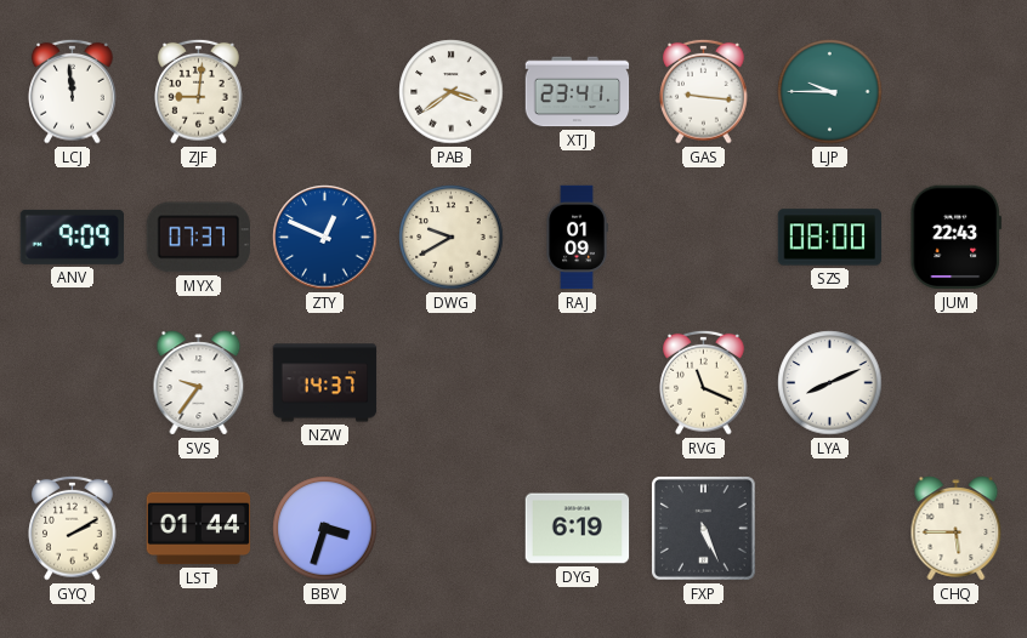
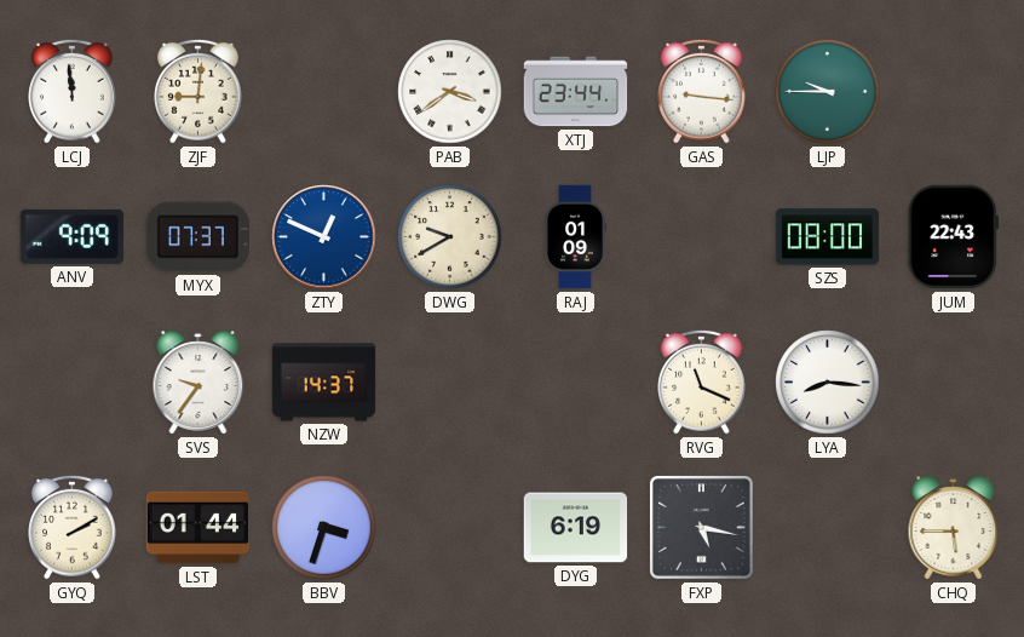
XTJ: 23:41 -> 23:44 (576, 92)
LYA: 8:11 -> 8:16 (828, 383)
FXP: 5:26 -> 5:17 (701, 527)
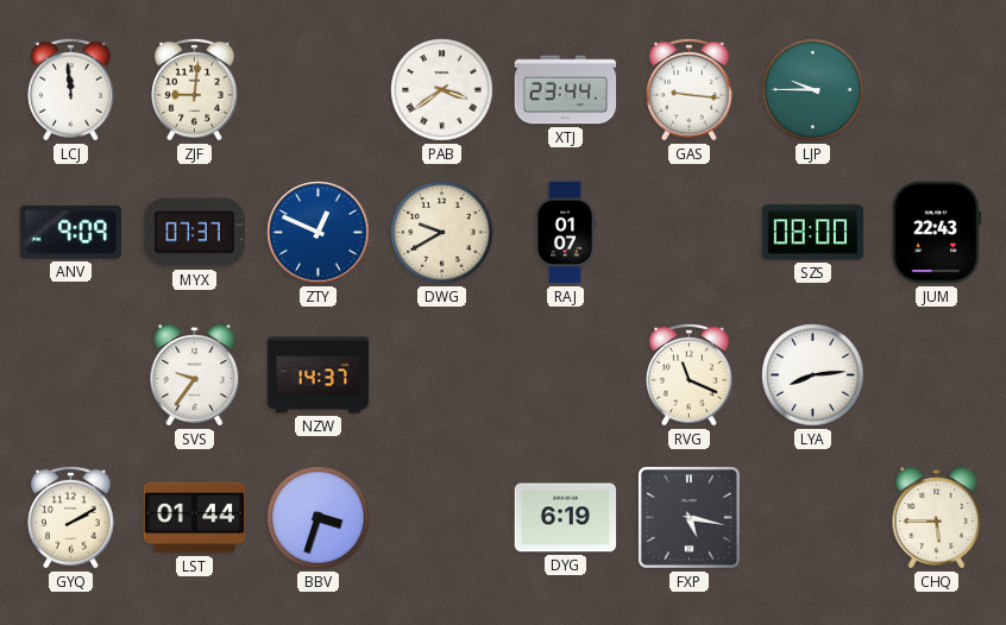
RAJ: 01:09 -> 01:07 (565, 233)
LYA: 8:16 -> 8:14 (813, 375)
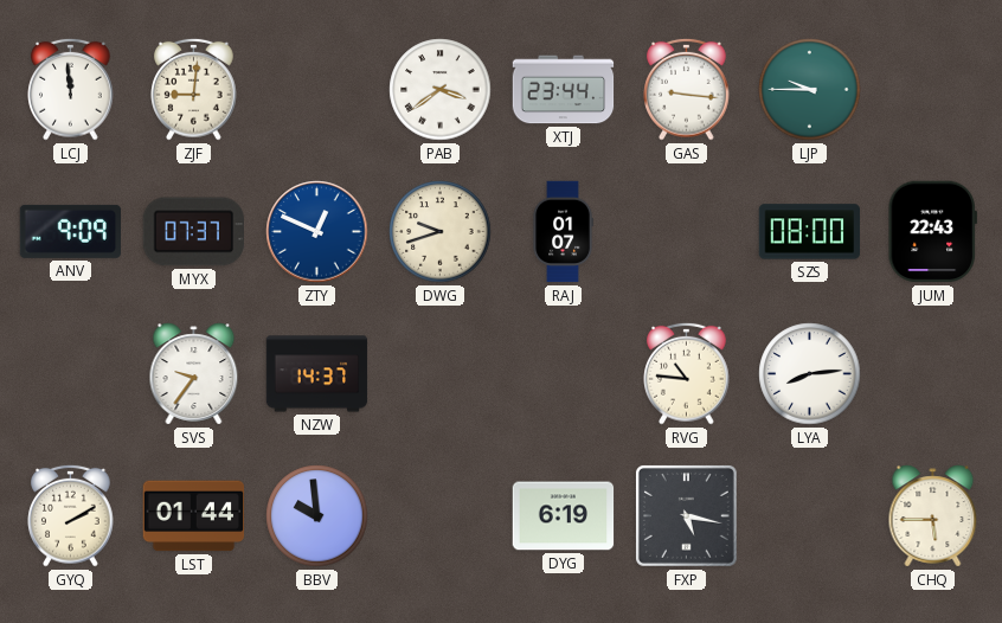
DWG: 9:40 -> 9:42 (441, 232)
RVG: 11:19 -> 10:46 (687, 373)
BBV: 3:33 -> 9:59 (317, 516)
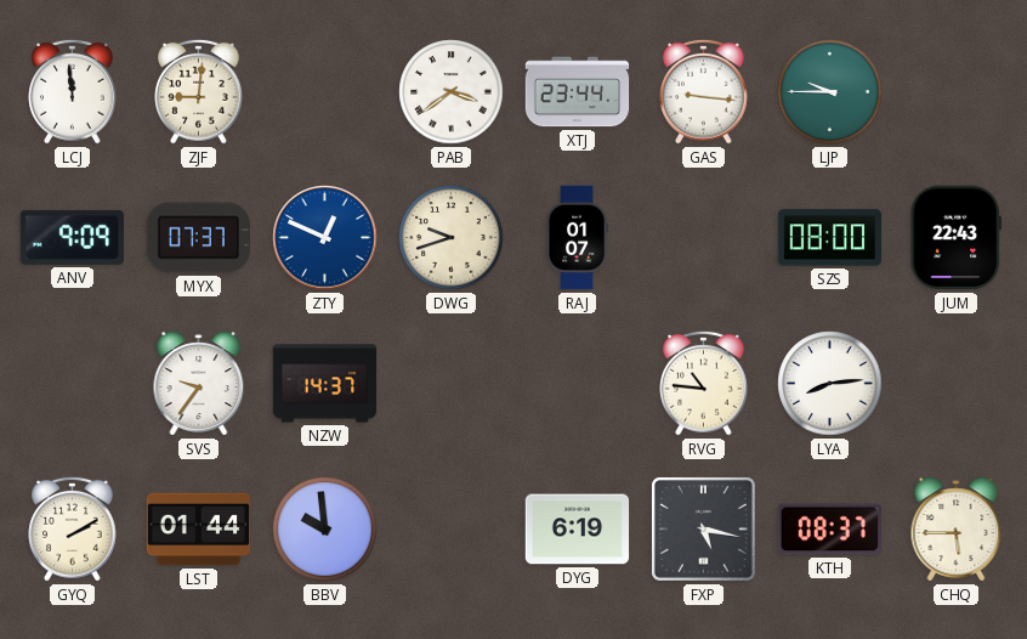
KTH: none -> 08:37 (829, 530)
